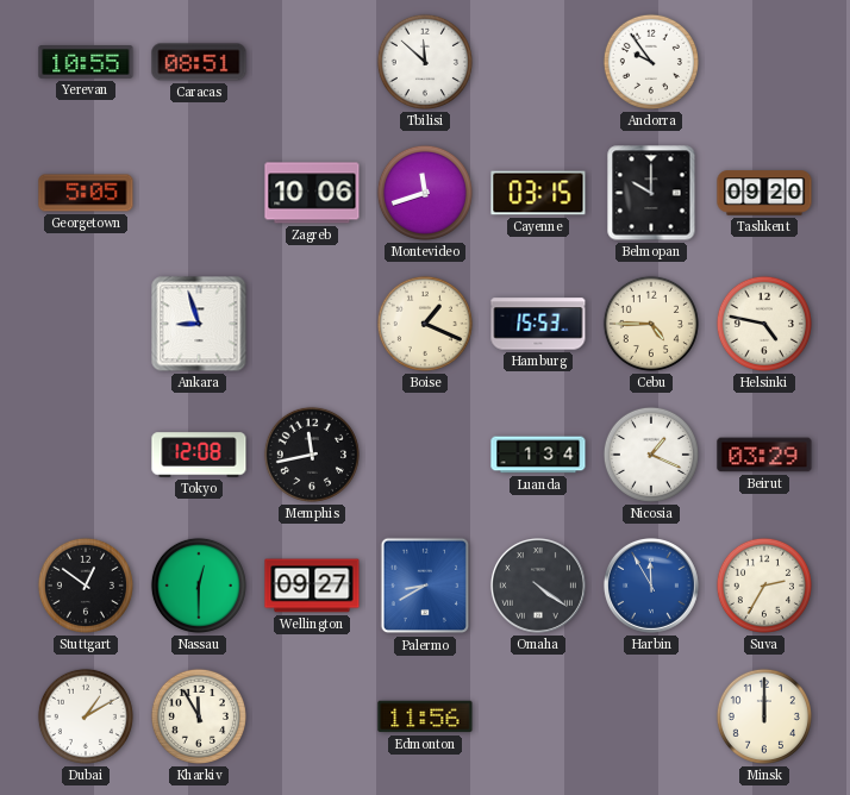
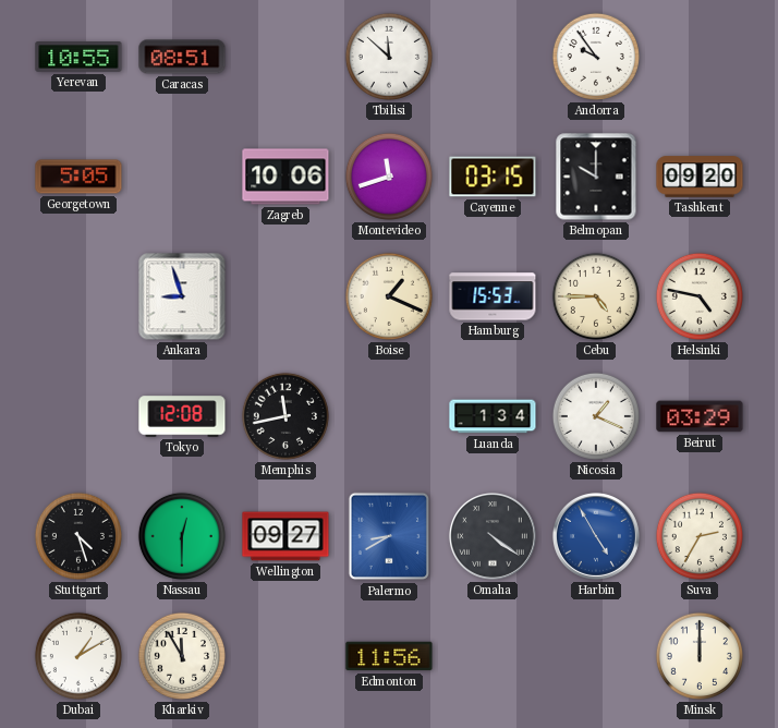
Stuttgart: 12:51 -> 4:27 (78, 536)
Harbin: 11:55 -> 4:55 (596, 536)
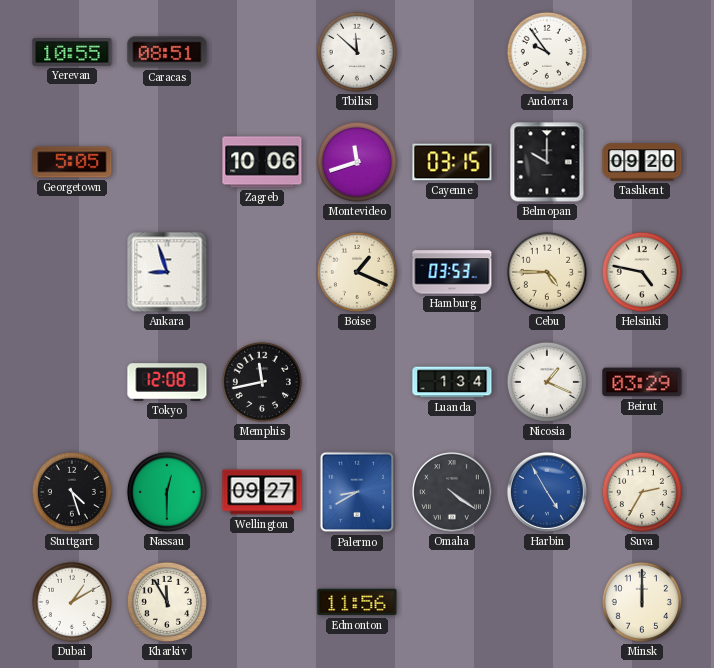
Hamburg: 15:53 -> 03:53 (452, 272)
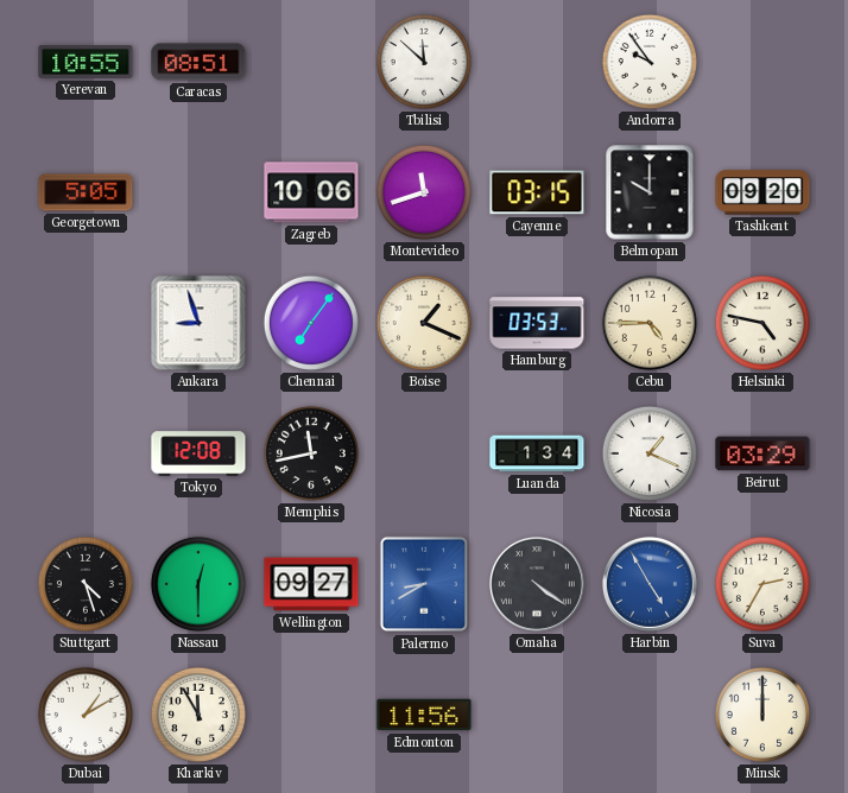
Chennai: none -> 7:06 (311, 323)
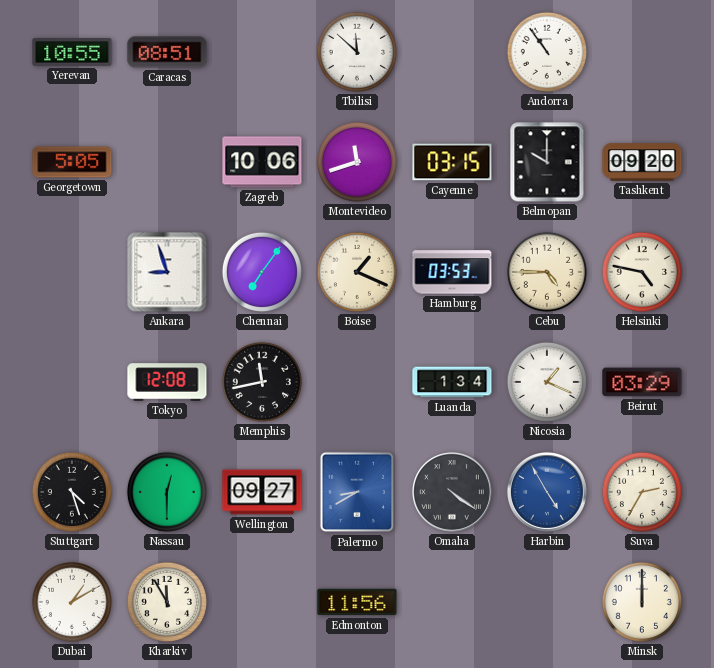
Andorra: 9:54 -> 10:54 (547, 52)
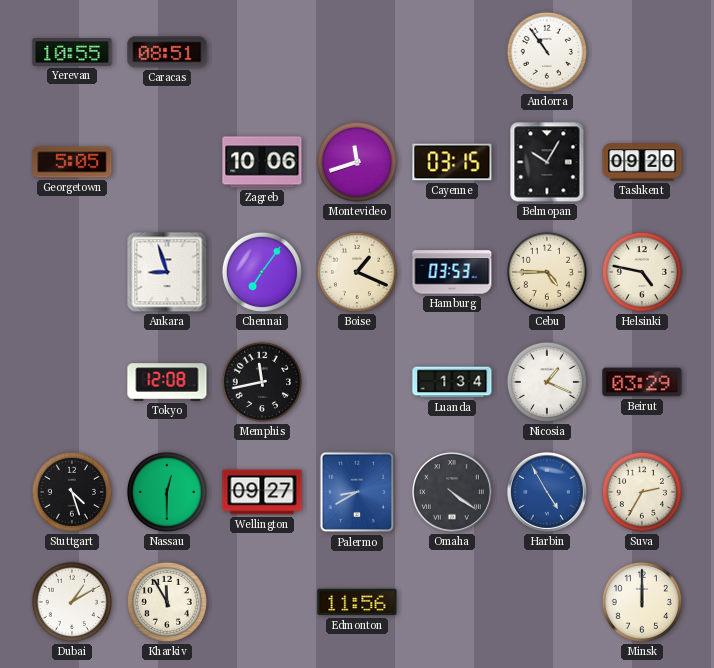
Tbilisi: 11:52 -> none (357, 52)
Belmopan: 10:00 -> 10:05 (547, 162)
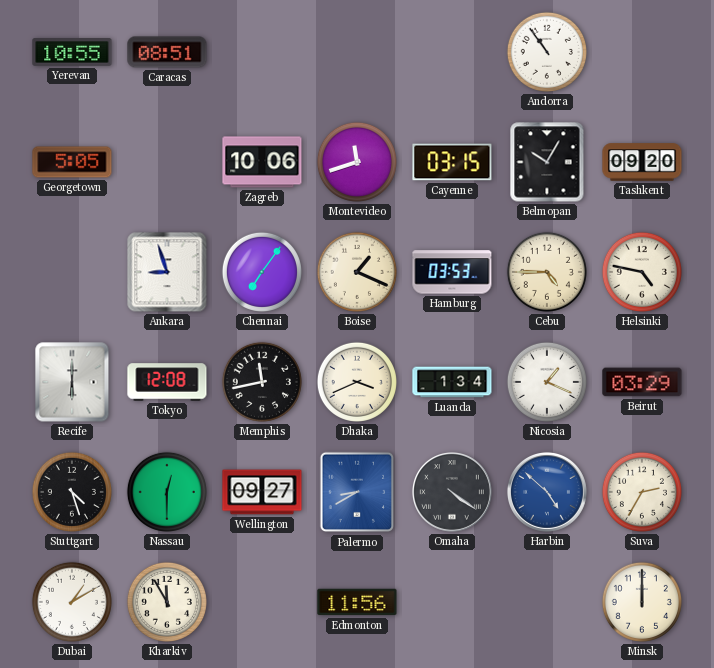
Recife: none -> 6:00 (72, 382)
Dhaka: none -> 3:41 (357, 382)
Harbin: 4:55 -> 4:52 (547, 492)
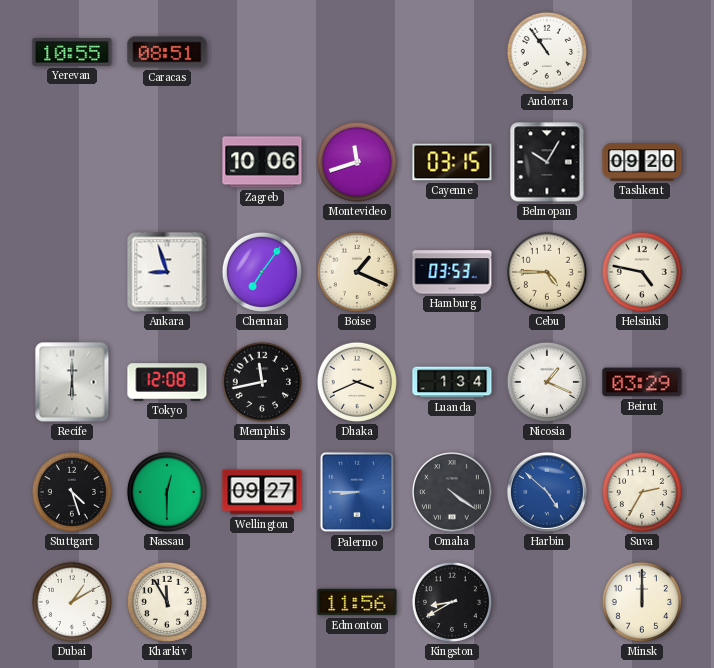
Georgetown: 5:05 -> none (72, 162)
Palermo: 8:40 -> 8:45 (357, 492)
Kingston: none -> 8:40 (452, 602)
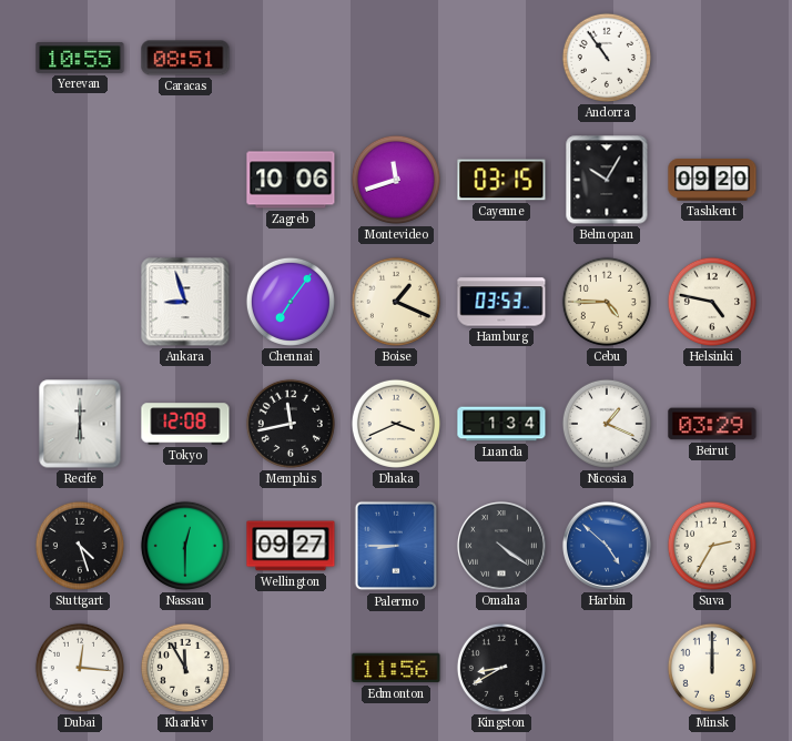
Dubai: 1:10 -> 12:16 (80, 668)
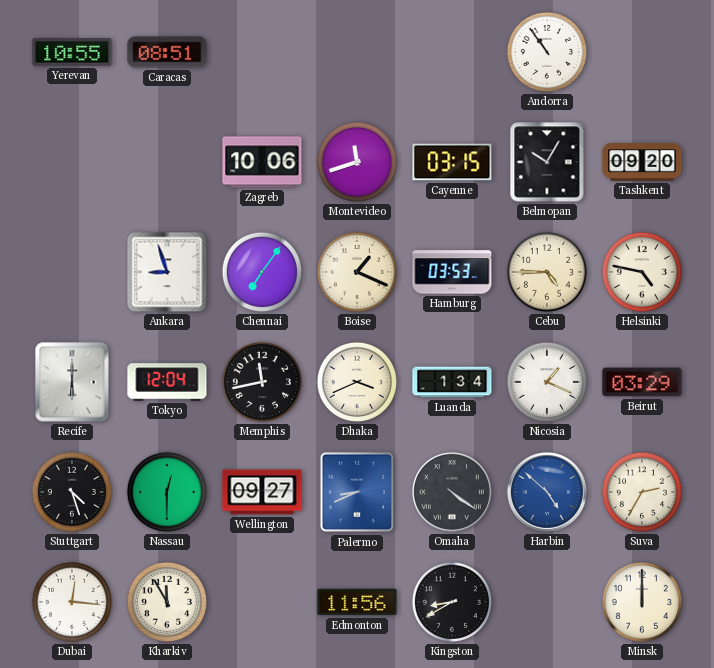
Tokyo: 12:08 -> 12:04 (167, 382)
Palermo: 8:45 -> 8:41 (357, 492)
